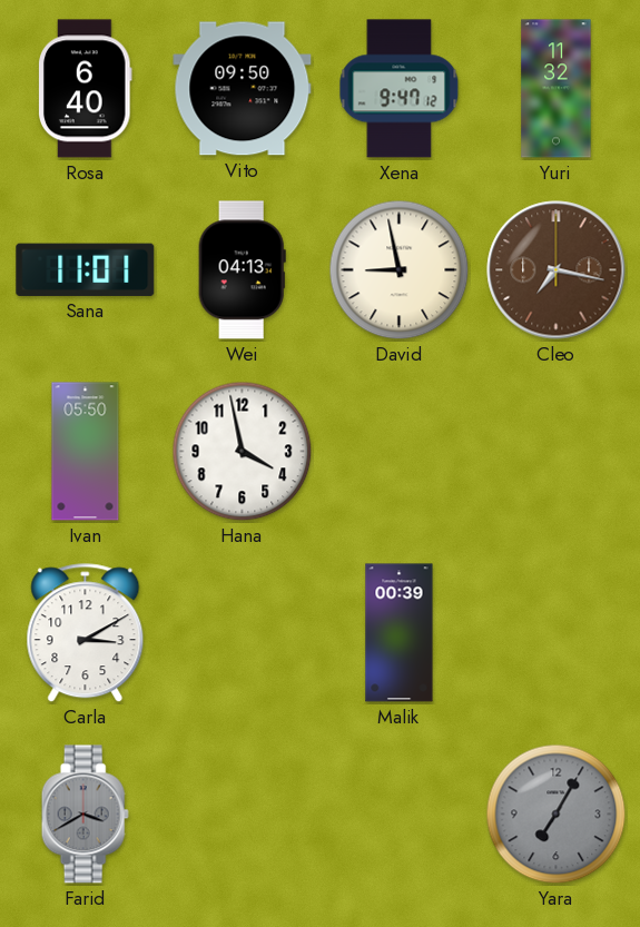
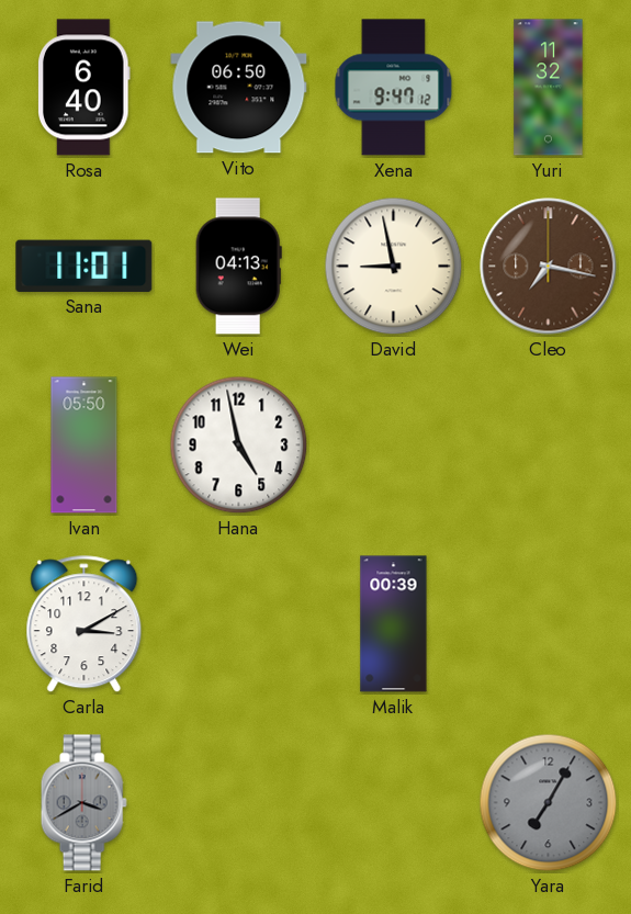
Vito: 09:50 -> 06:50 (239, 88)
Hana: 3:58 -> 4:58 (239, 445)
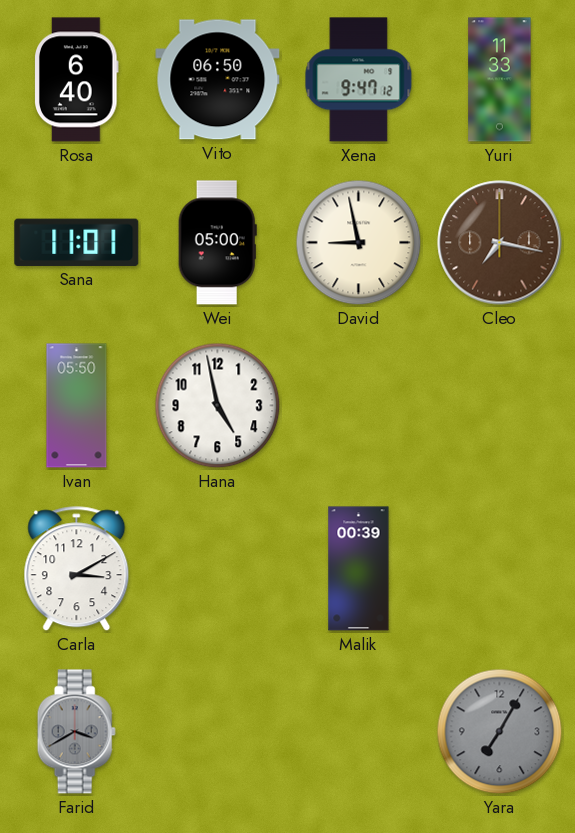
Yuri: 11:32 -> 11:33 (500, 80)
Wei: 04:13 -> 05:00 (217, 243)
